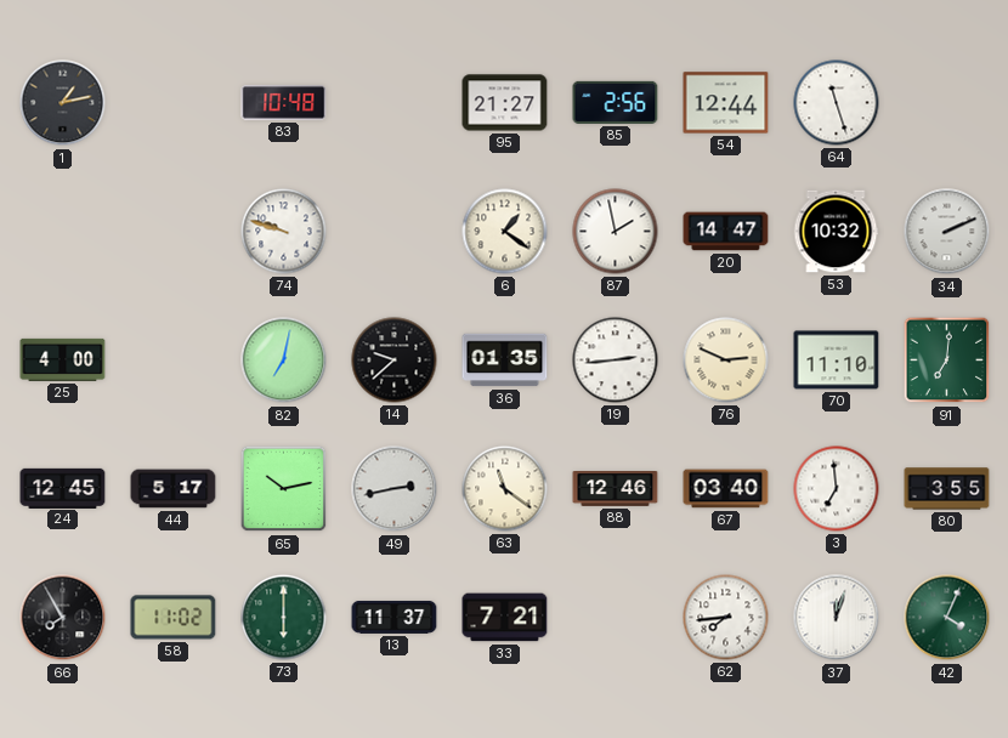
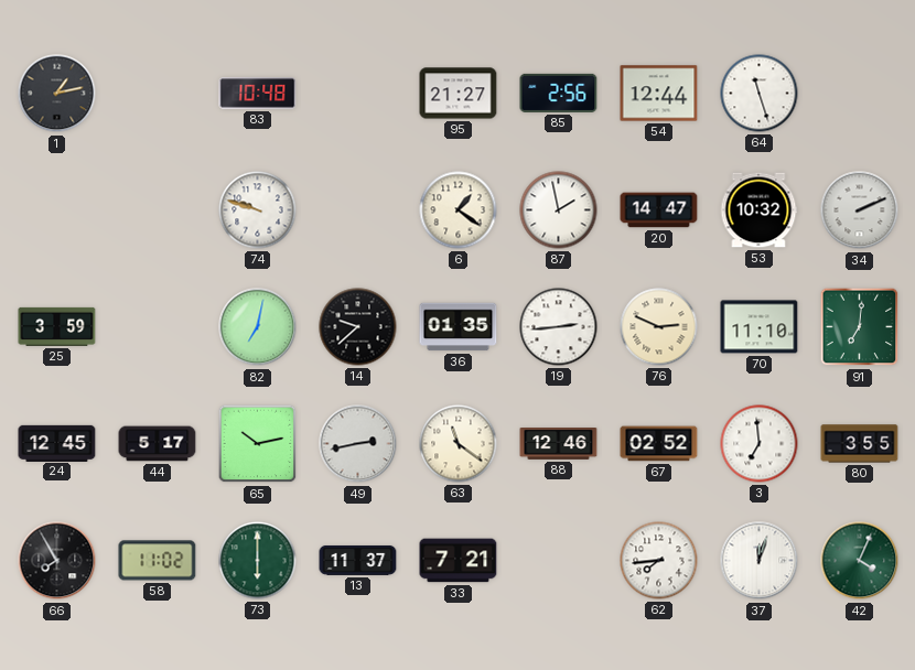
25: 4:00 -> 3:59 (57, 326)
67: 03:40 -> 02:52 (659, 444)
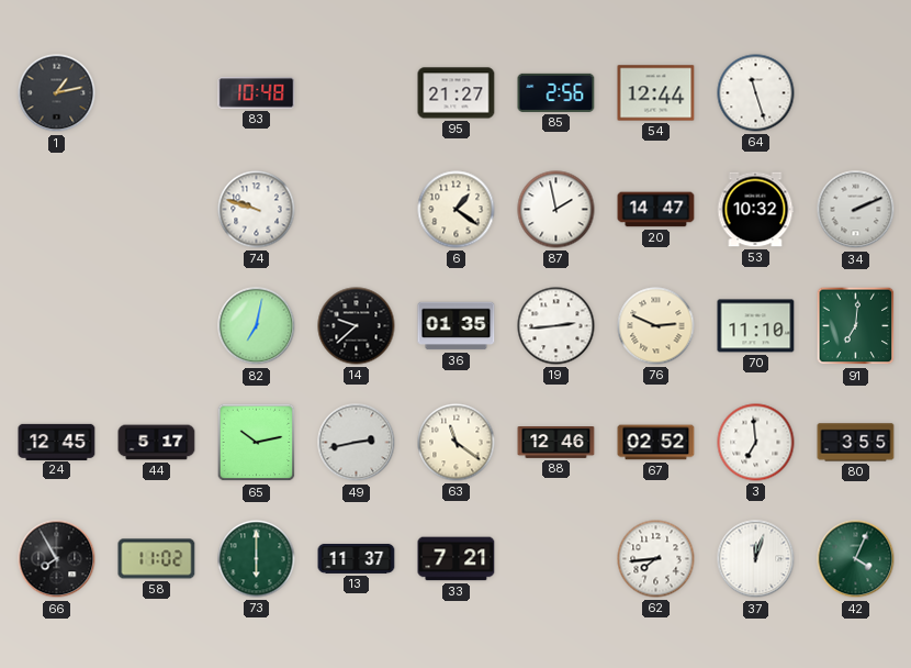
25: 3:59 -> none (57, 326)
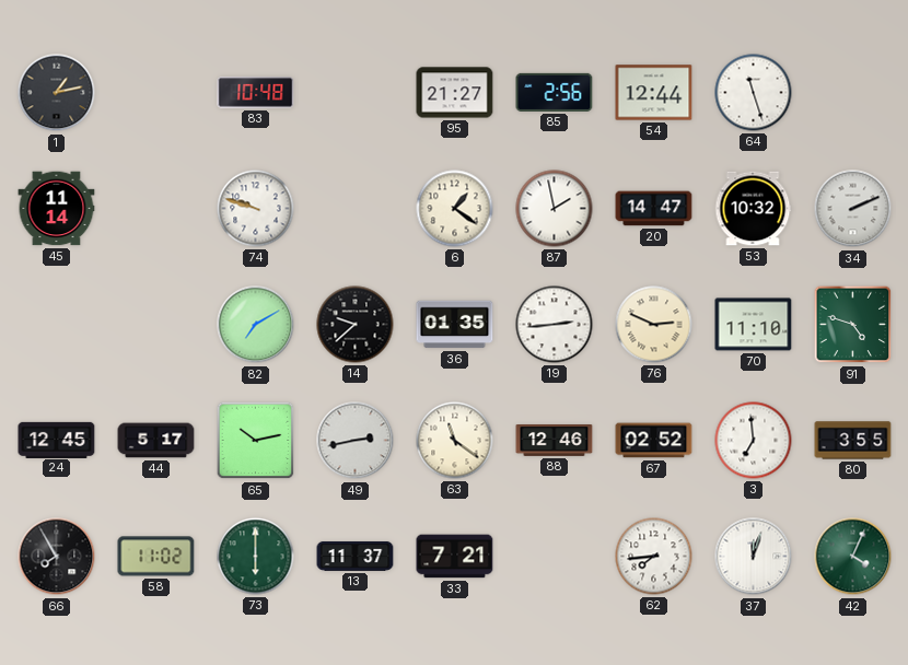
45: none -> 11:14 (57, 209)
82: 7:02 -> 7:10 (256, 325)
91: 7:01 -> 4:48 (853, 325)
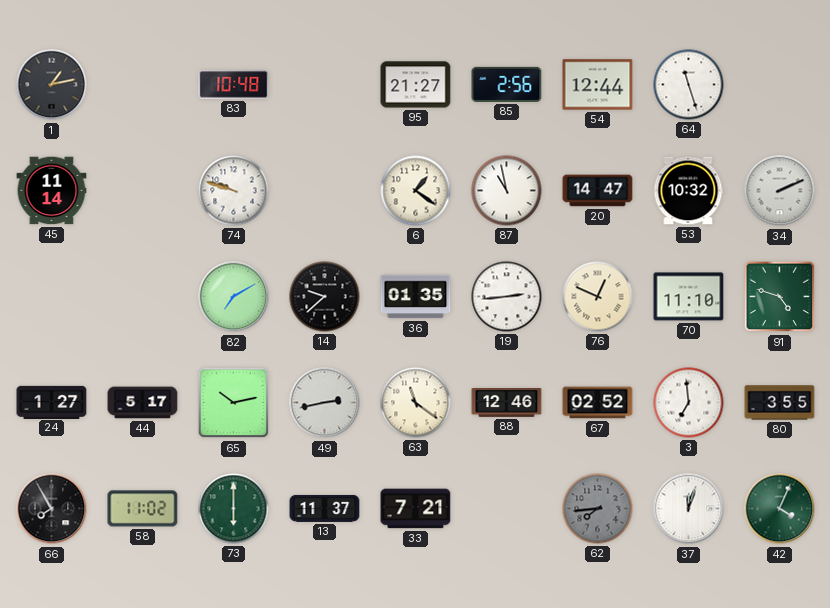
87: 1:58 -> 10:58 (507, 191)
76: 2:49 -> 12:49 (598, 297)
24: 12:45 -> 1:27 (52, 402)
62 dial: white -> grey (598, 509)
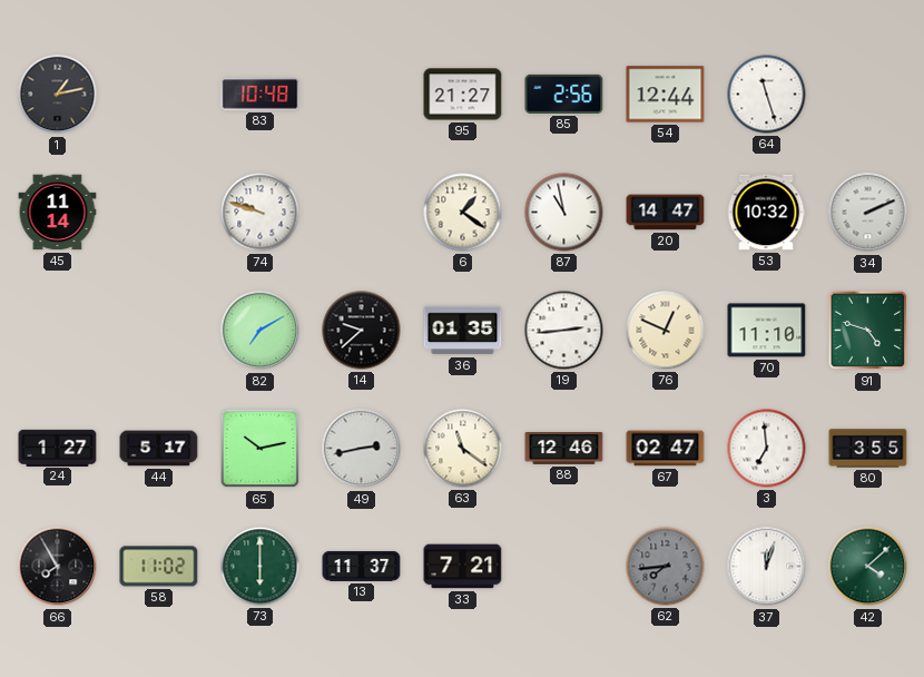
67: 02:52 -> 02:47 (666, 449)
42: 4:04 -> 4:08 (868, 567)
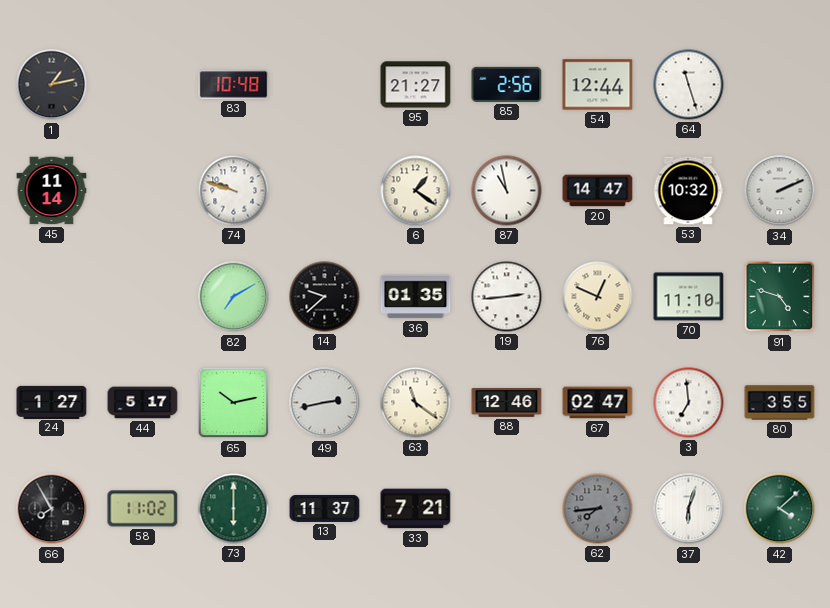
37: 12:03 -> 6:03 (689, 509)
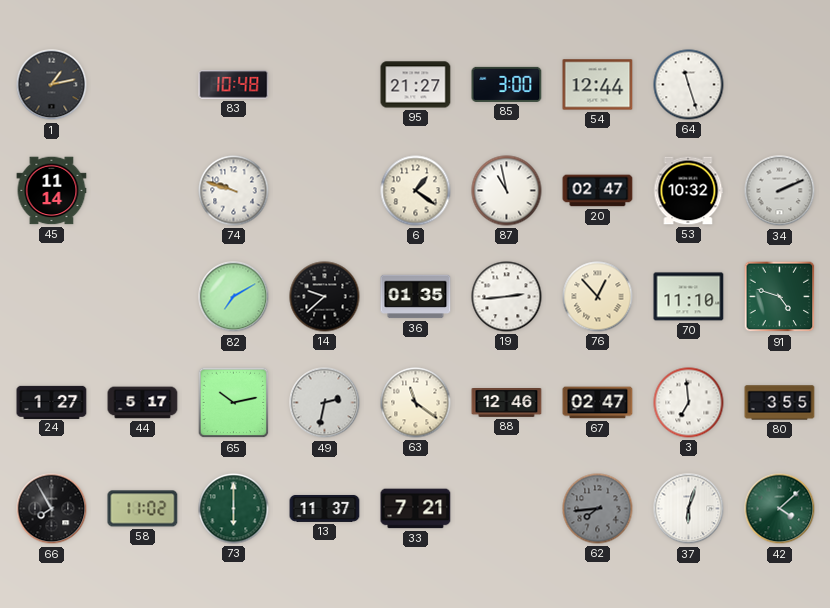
85: 2:56 -> 3:00 (507, 84)
20: 14:47 -> 02:47 (598, 191)
76: 12:49 -> 12:53 (598, 297)
49: 2:43 -> 2:32 (325, 403)
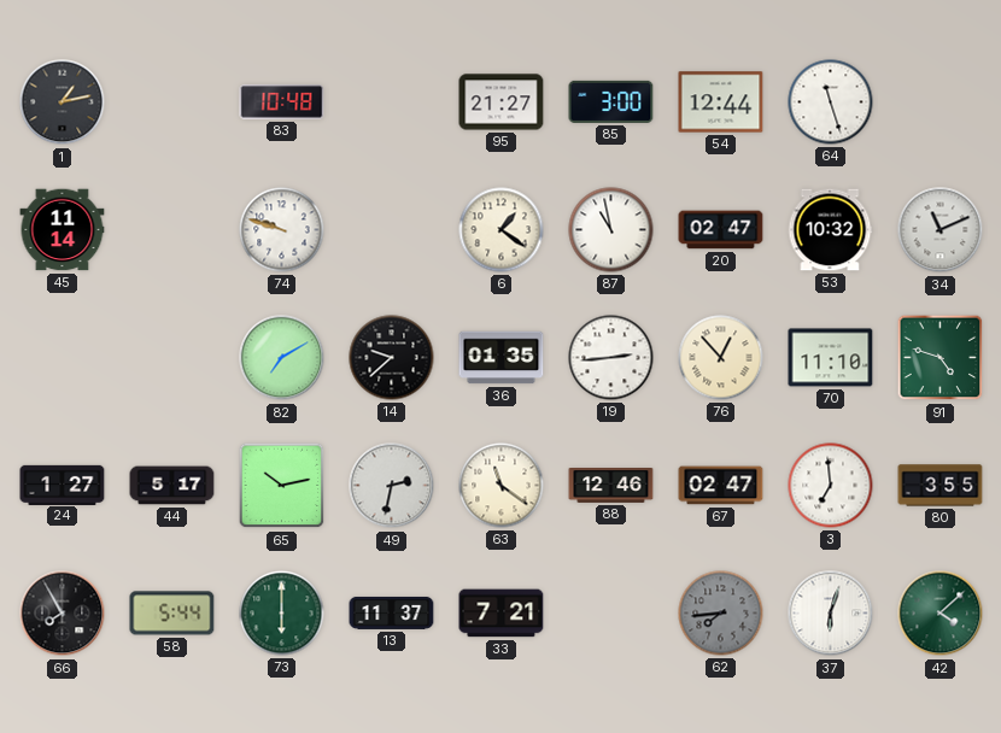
34: 2:11 -> 11:11 (941, 230)
58: 11:02 -> 5:44 (172, 614)
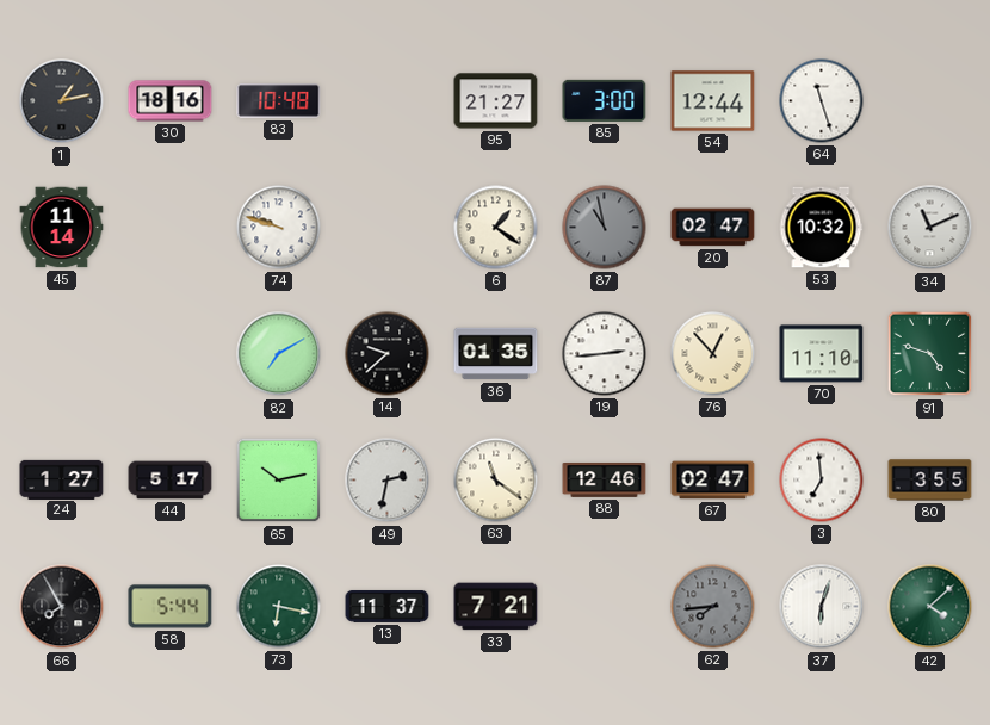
30: none -> 18:16 (171, 101)
87 dial: white -> grey (605, 228)
73: 6:00 -> 6:17 (279, 607)
